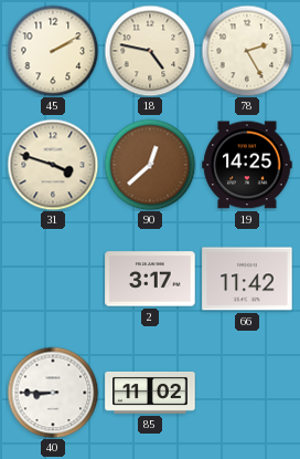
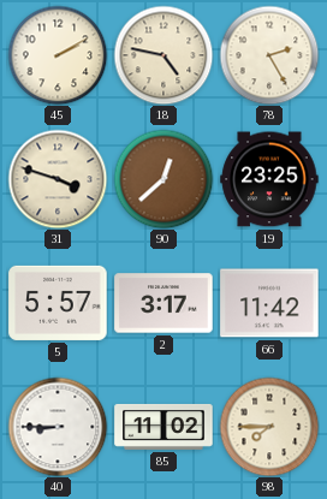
19: 14:25 -> 23:25 (269, 179)
5: none -> 5:57 (58, 303)
98: none -> 7:45 (269, 427)
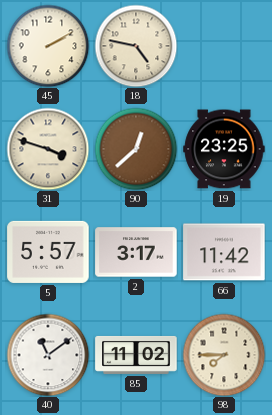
78: 2:25 -> none (269, 55)
40: 8:45 -> 11:09 (48, 355)
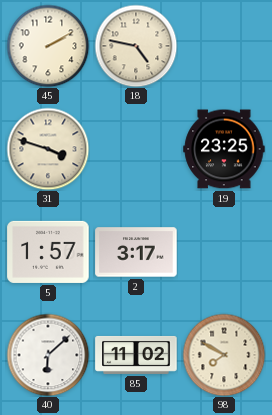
90: 12:38 -> none (136, 149)
5: 5:57 -> 1:57 (48, 252)
66: 11:42 -> none (224, 252)
40: 11:09 -> 6:08 (48, 355)
98: 7:45 -> 7:50 (224, 355)
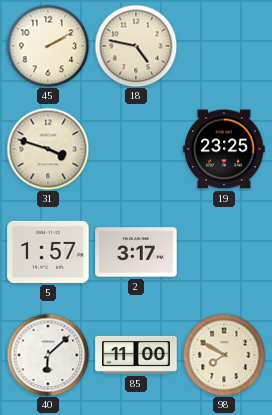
85: 11:02 -> 11:00 (136, 355)
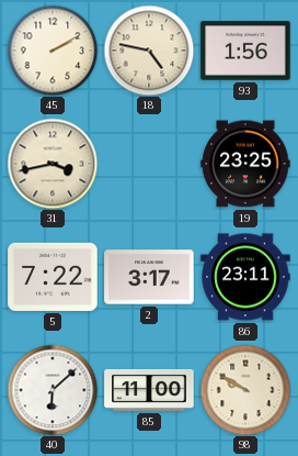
93: none -> 1:56 (245, 51)
31: 3:48 -> 3:43 (53, 164)
5: 1:57 -> 7:22 (53, 277)
86: none -> 23:11 (245, 277)
98: 7:50 -> 9:50 (245, 390)
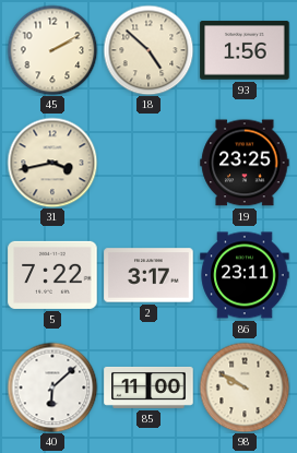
18: 4:47 -> 4:52 (148, 50)
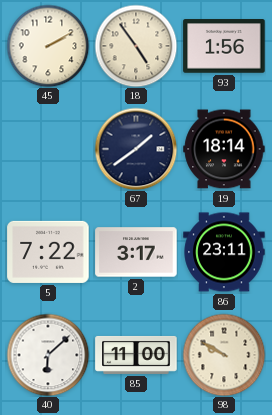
18: 4:52 -> 4:54 (136, 46)
31: 3:43 -> none (52, 163)
67: none -> 1:39 (136, 149)
19: 23:25 -> 18:14 (224, 149)
